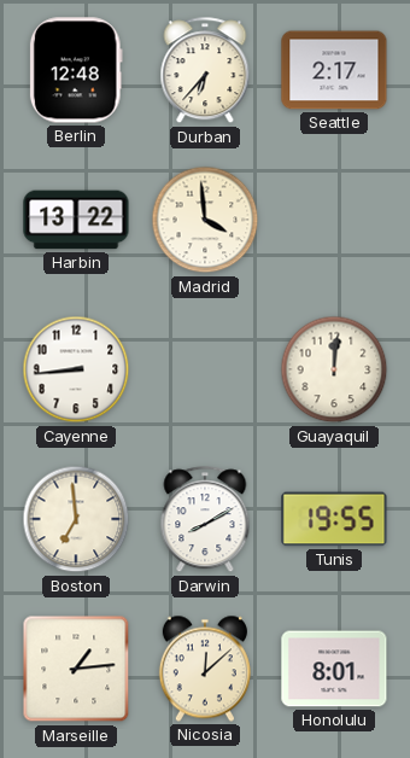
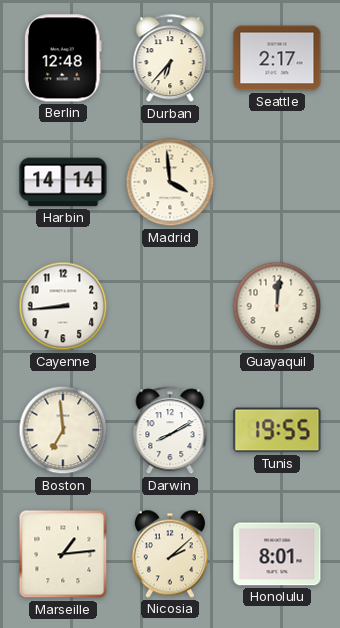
Harbin: 13:22 -> 14:14 (63, 182)
Nicosia: 12:08 -> 2:08 (170, 554)
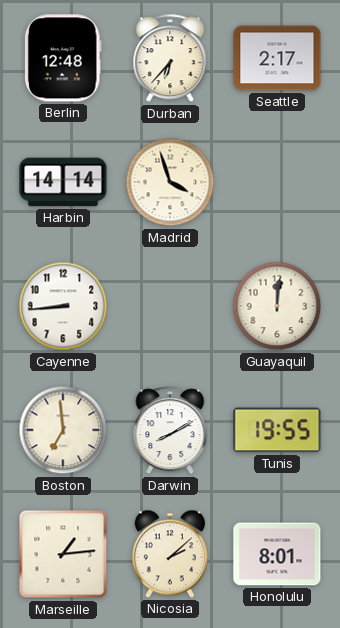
Madrid: 3:59 -> 3:57 (170, 182)
